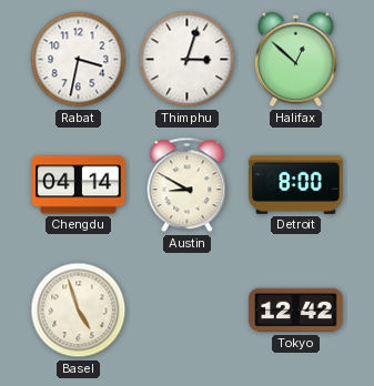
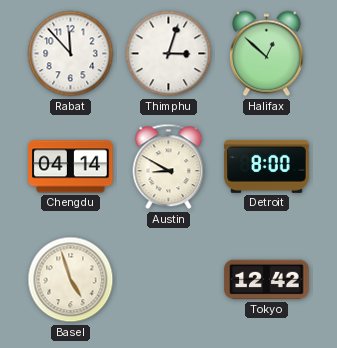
Rabat: 3:32 -> 11:53 (71, 54)
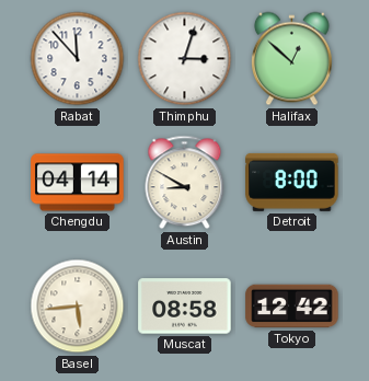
Basel: 4:57 -> 5:44 (78, 307)
Muscat: none -> 08:58 (185, 307)
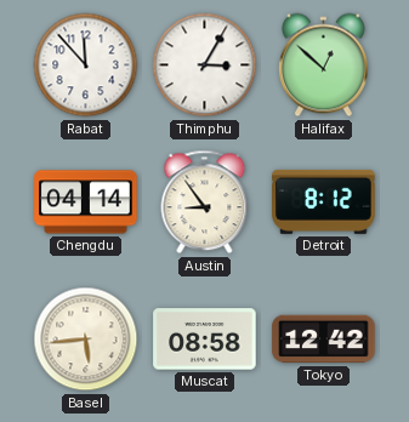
Thimphu: 3:03 -> 3:05 (205, 65)
Austin: 8:50 -> 8:54 (205, 203)
Detroit: 8:00 -> 8:12 (324, 201)
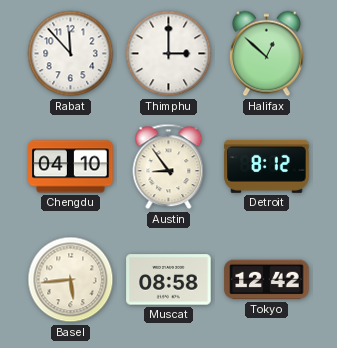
Thimphu: 3:05 -> 3:00 (169, 54)
Chengdu: 04:14 -> 04:10 (71, 167)
